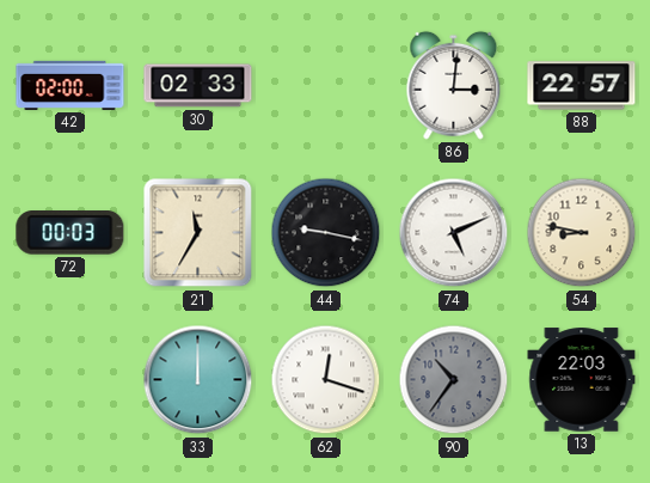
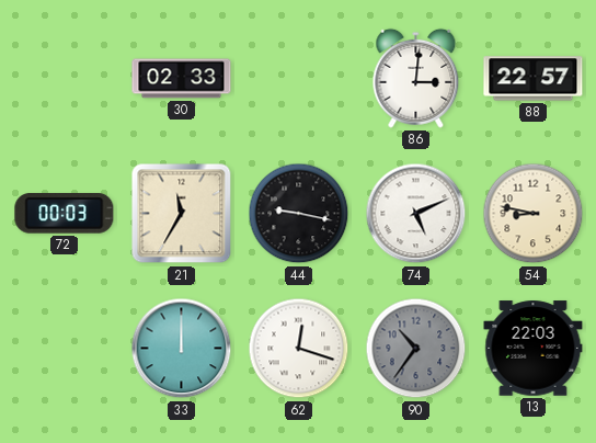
42: 02:00 -> none (70, 85)
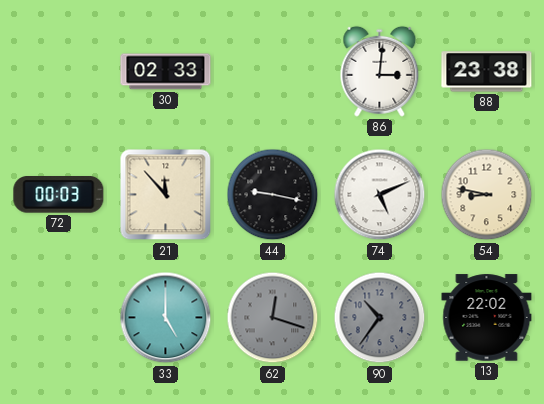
88: 22:57 -> 23:38 (487, 72)
21: 11:35 -> 11:53 (166, 195)
33: 12:00 -> 5:00 (166, 318)
62 dial: white -> grey (273, 318)
13: 22:03 -> 22:02 (487, 318)
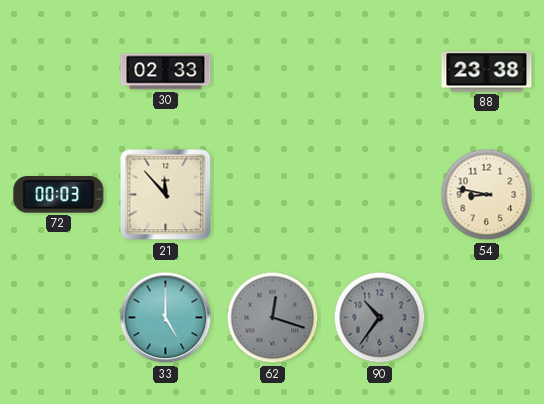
86: 3:01 -> none (380, 71)
44: 9:17 -> none (273, 195)
74: 5:11 -> none (380, 195)
13: 22:02 -> none (487, 318)
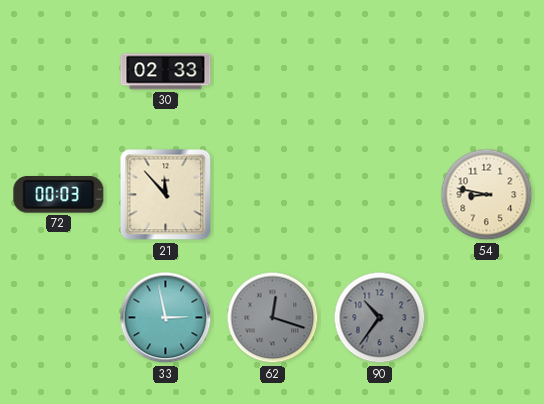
88: 23:38 -> none (487, 72)
33: 5:00 -> 2:58 (166, 318)
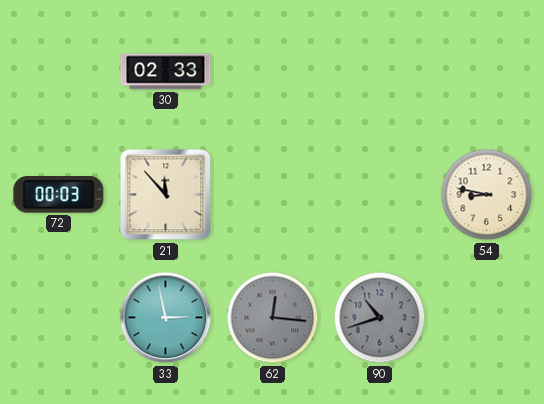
62: 12:18 -> 12:16 (273, 318)
90: 10:36 -> 10:42 (380, 318)
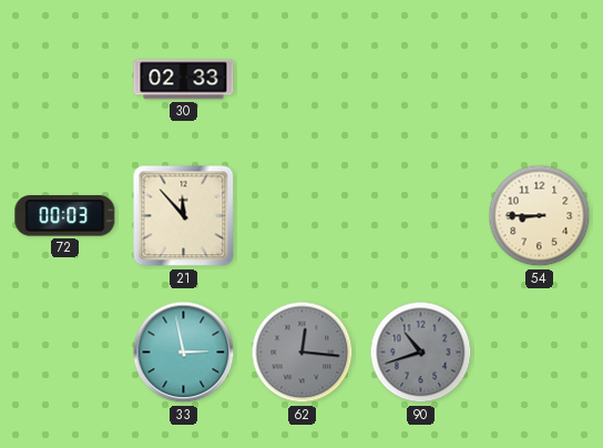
54: 8:47 -> 8:45 (540, 216)
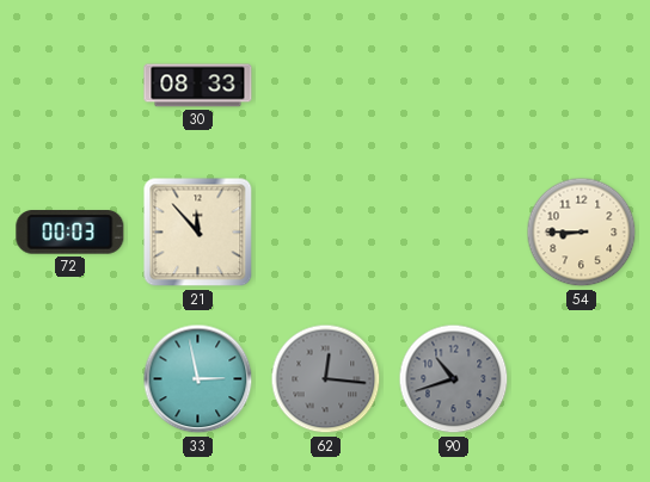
30: 02:33 -> 08:33 (198, 86)
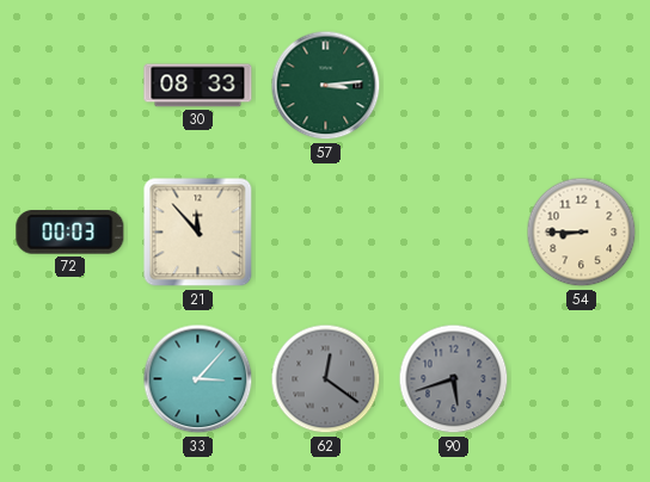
57: none -> 3:14 (326, 86)
33: 2:58 -> 3:07 (198, 379)
62: 12:16 -> 12:21 (326, 379)
90: 10:42 -> 5:42 (454, 379)
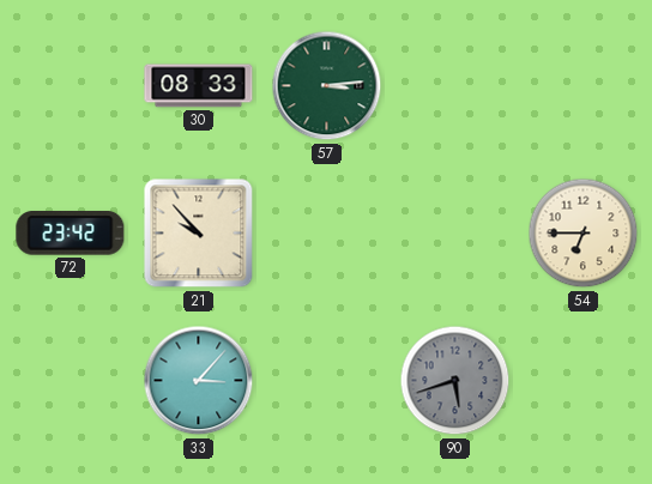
72: 00:03 -> 23:42 (71, 234)
21: 11:53 -> 9:53 (199, 234)
54: 8:45 -> 6:45 (584, 234)
62: 12:21 -> none (326, 379)
